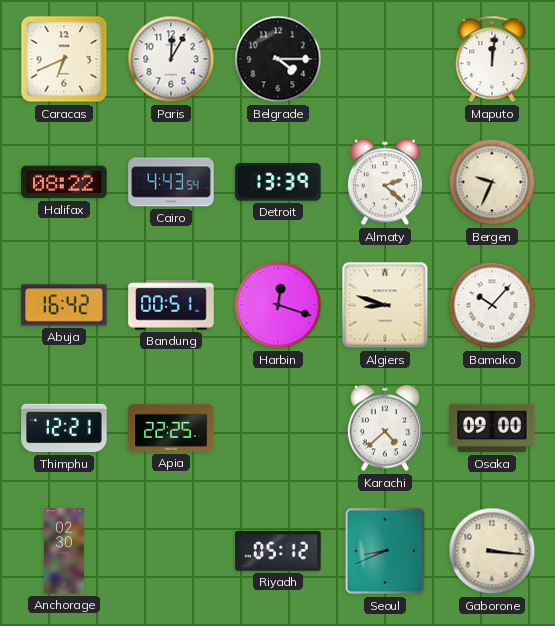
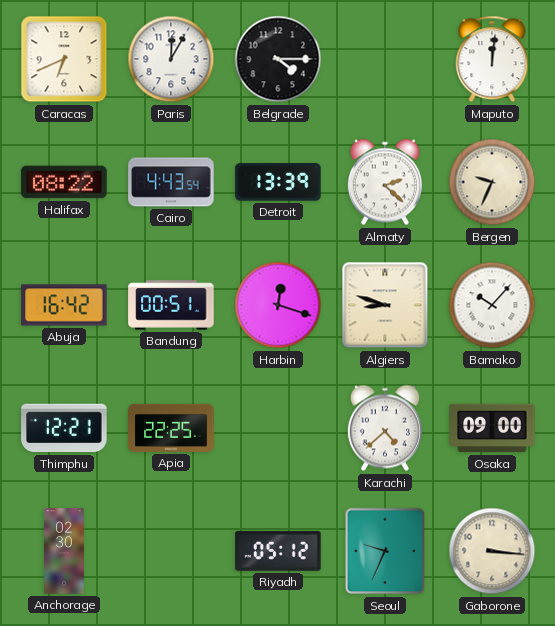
Seoul: 8:41 -> 9:34 (385, 551)
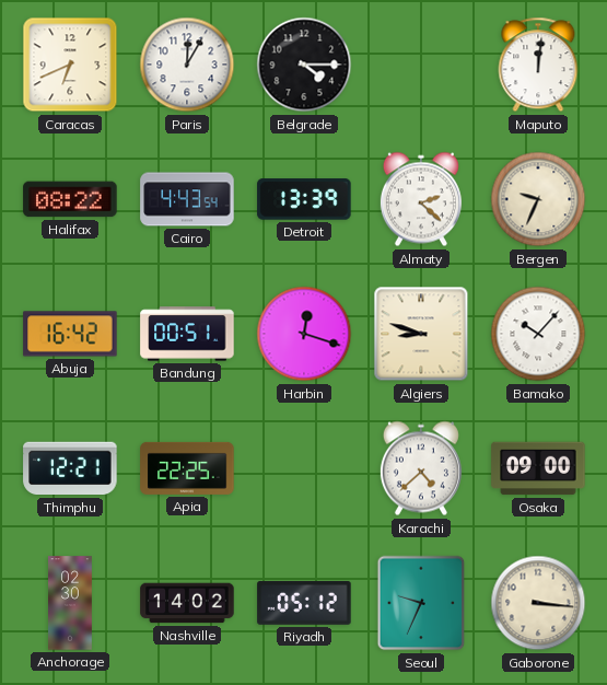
Nashville: none -> 14:02 (187, 603)
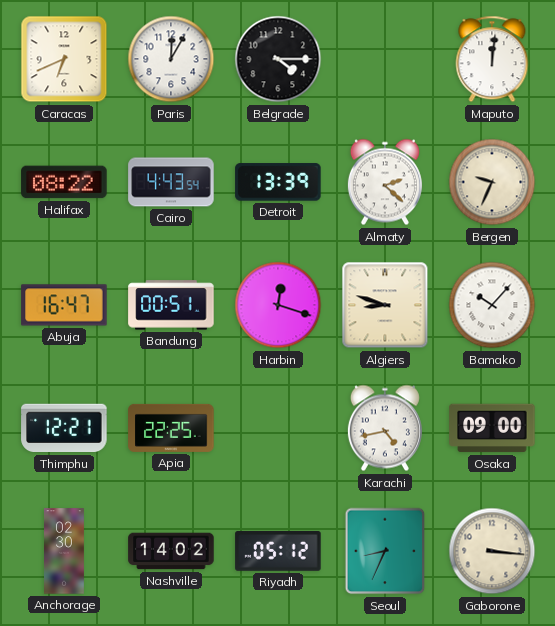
Abuja: 16:42 -> 16:47 (64, 305)
Karachi: 4:38 -> 4:43 (385, 428)
Seoul: 9:34 -> 8:34 (385, 551)
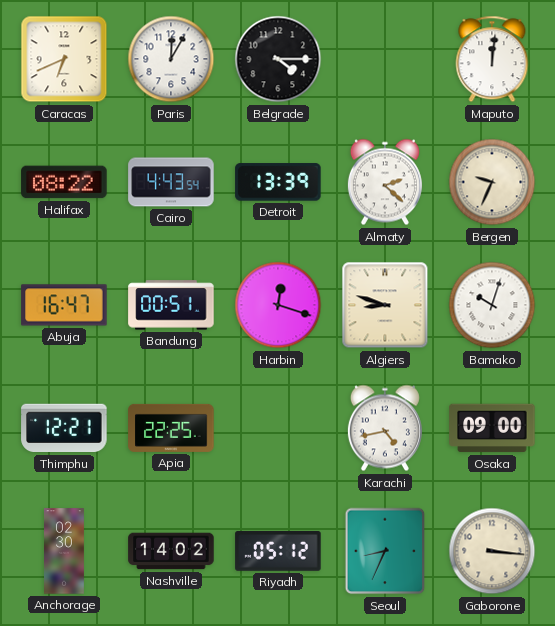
Bamako: 10:07 -> 10:03 (492, 305)
